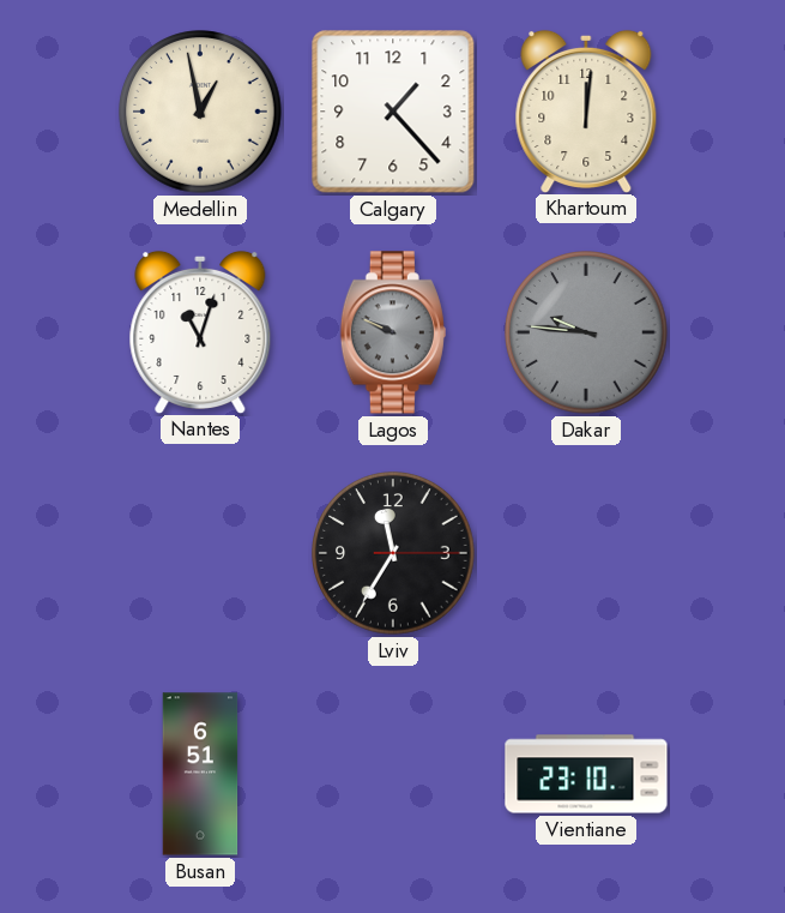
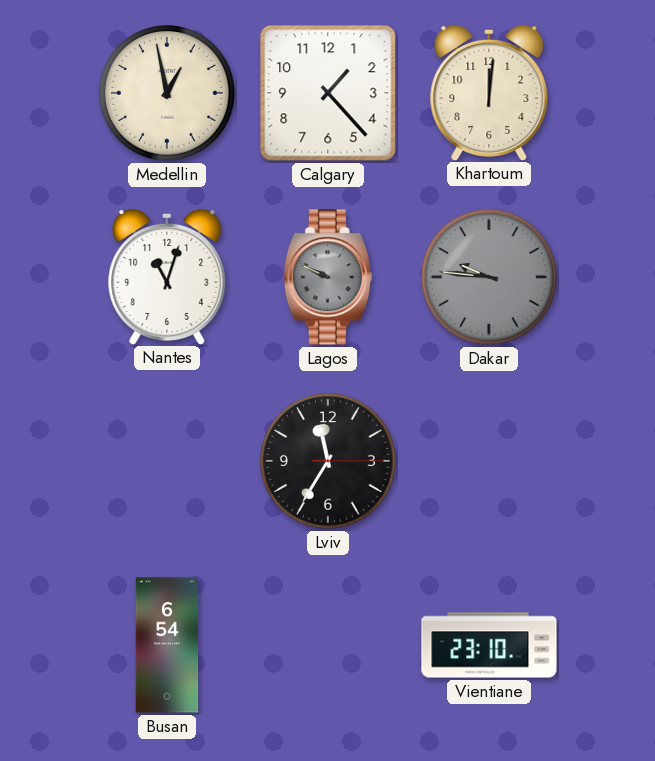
Busan: 6:51 -> 6:54 (167, 645)
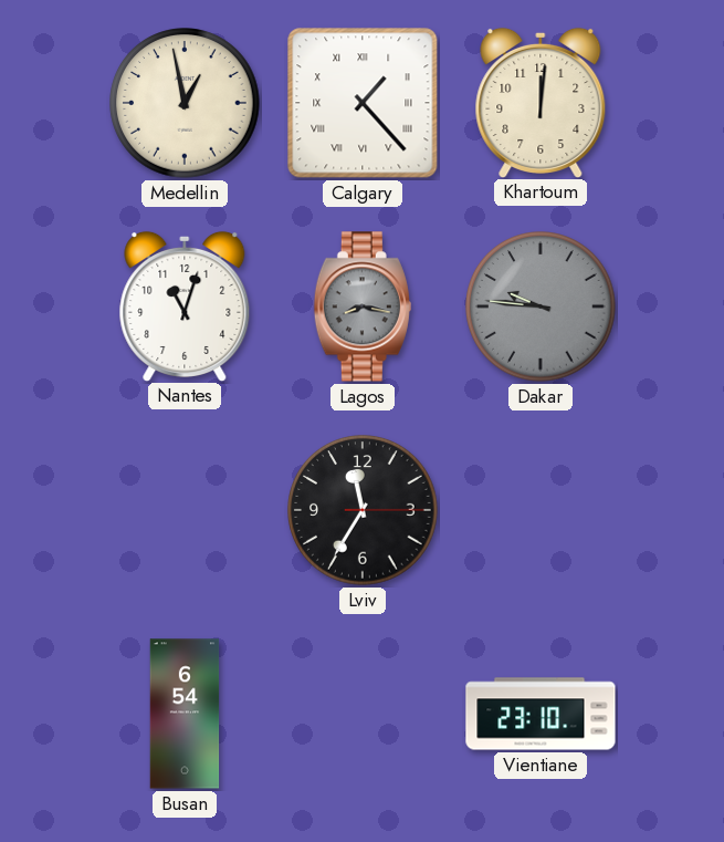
Calgary numerals: Arabic -> Roman (363, 103)
Lagos: 9:49 -> 8:17 (363, 306)
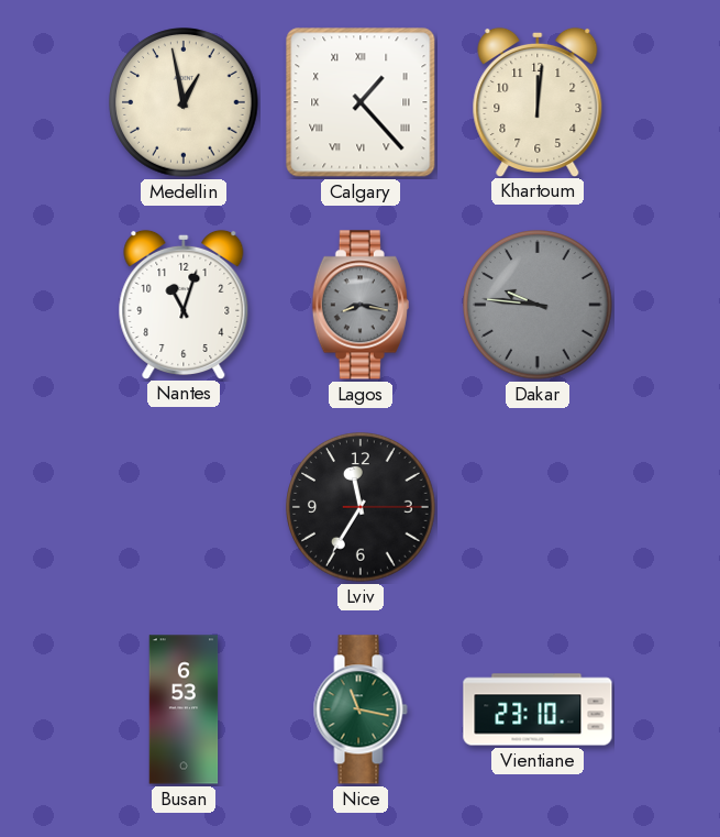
Busan: 6:54 -> 6:53 (184, 709)
Nice: none -> 11:17 (361, 709)
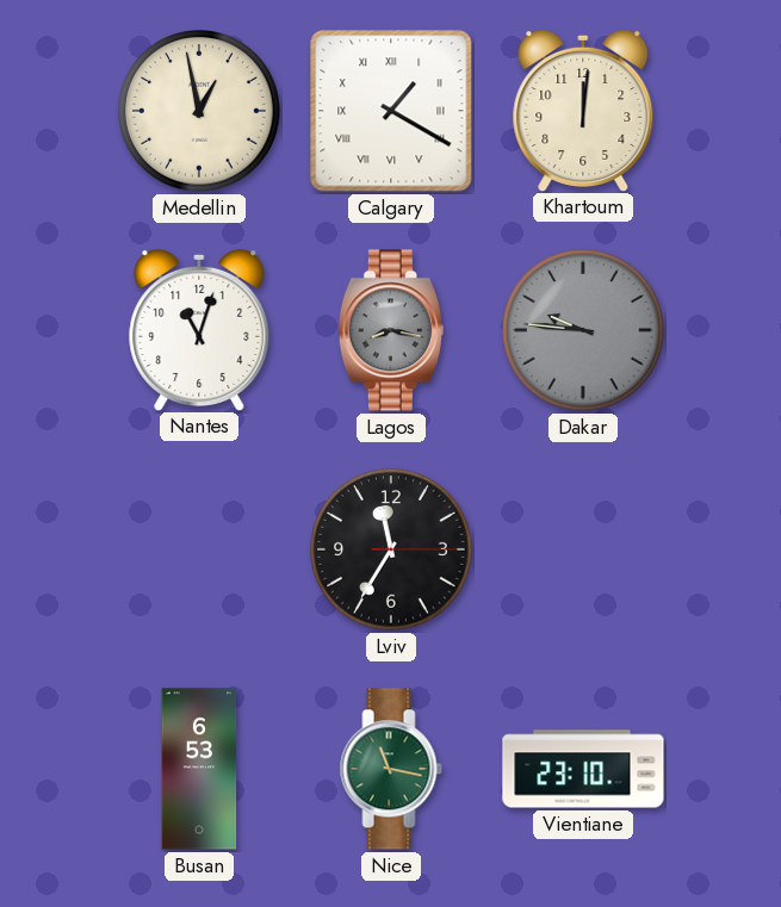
Calgary: 1:23 -> 1:20 (391, 111)
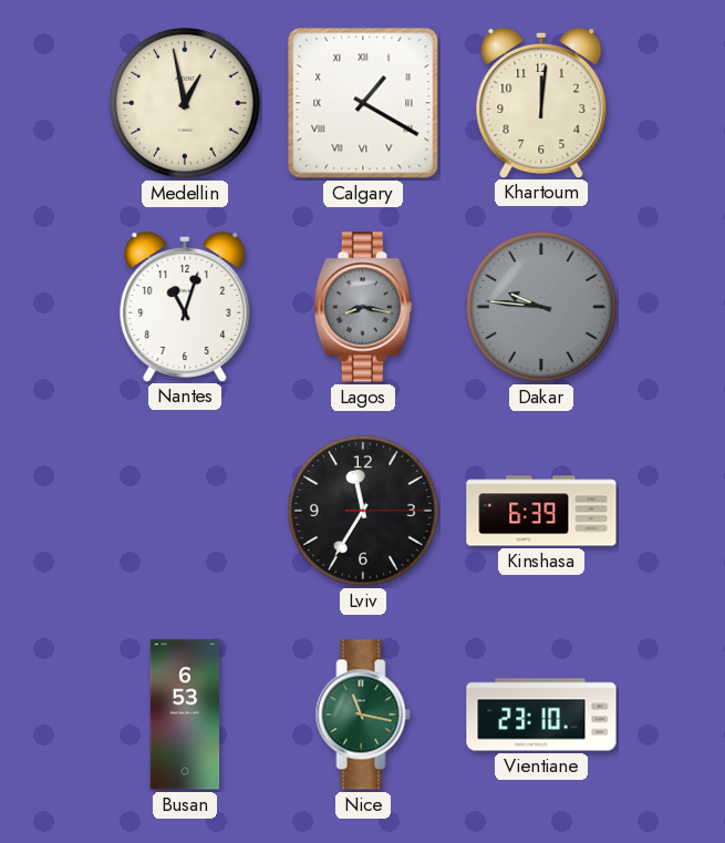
Kinshasa: none -> 6:39 (541, 511)
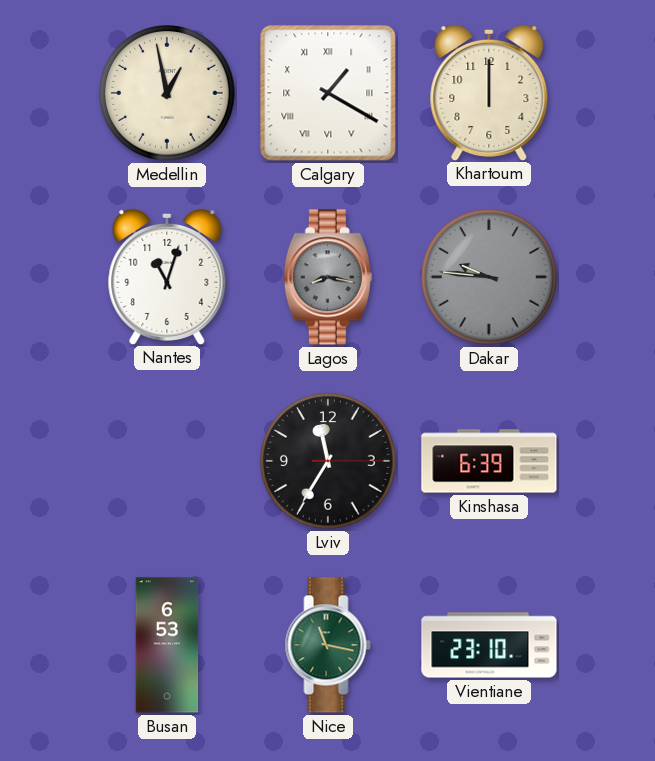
Khartoum: 12:01 -> 12:00 (489, 92)
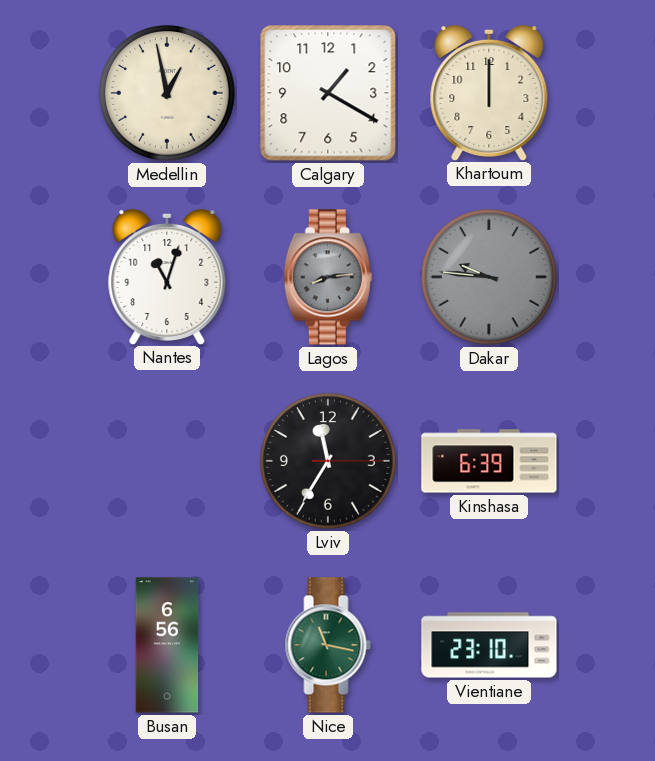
Calgary numerals: Roman -> Arabic (328, 93)
Lagos: 8:17 -> 8:14 (328, 277)
Busan: 6:53 -> 6:56 (167, 645)
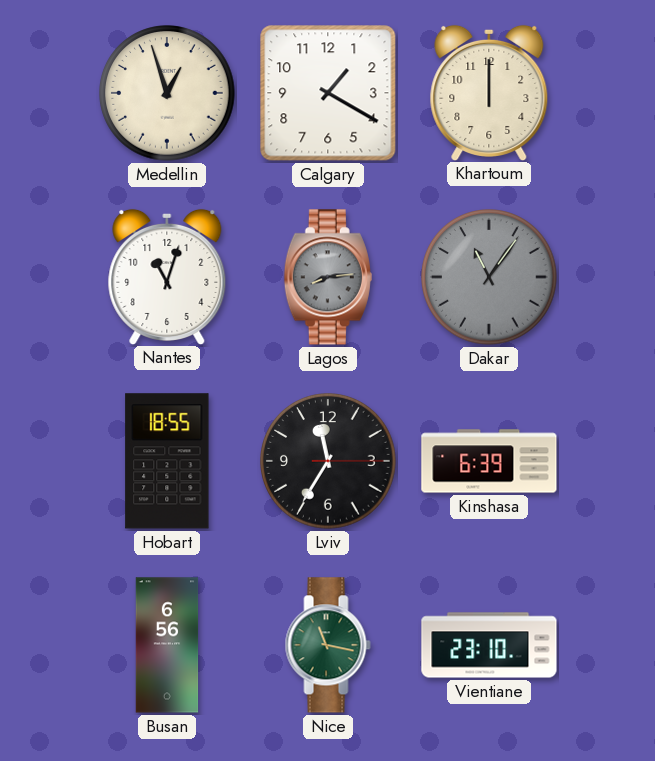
Medellin: 12:58 -> 12:57 (167, 93)
Dakar: 9:46 -> 11:06 (489, 277)
Hobart: none -> 18:55 (167, 461)
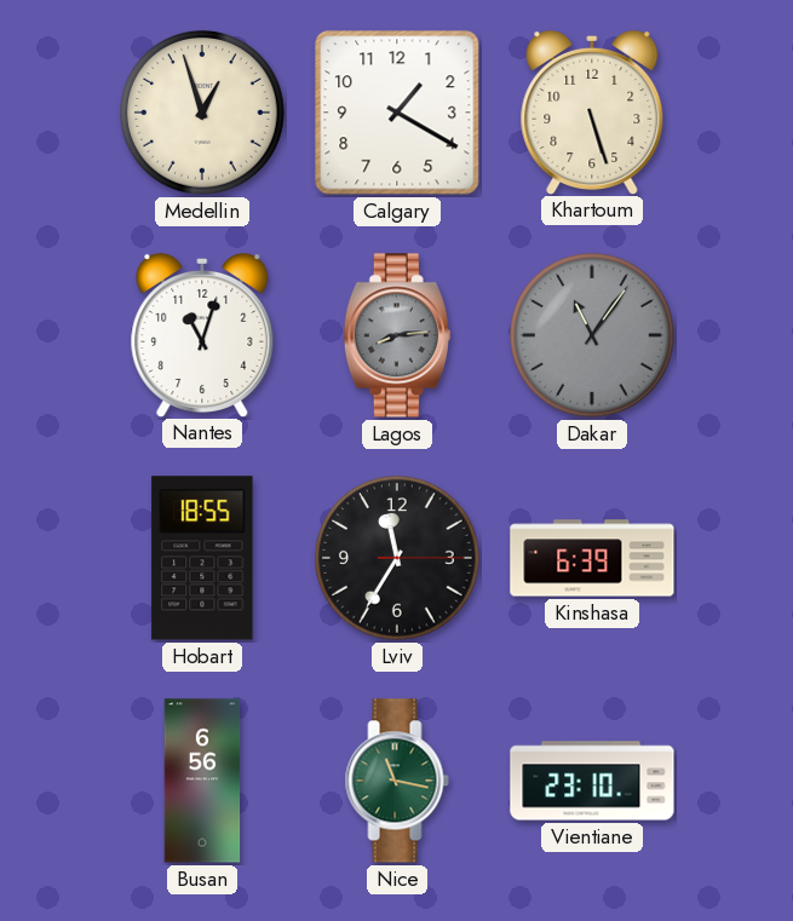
Khartoum: 12:00 -> 5:27 (592, 111)
